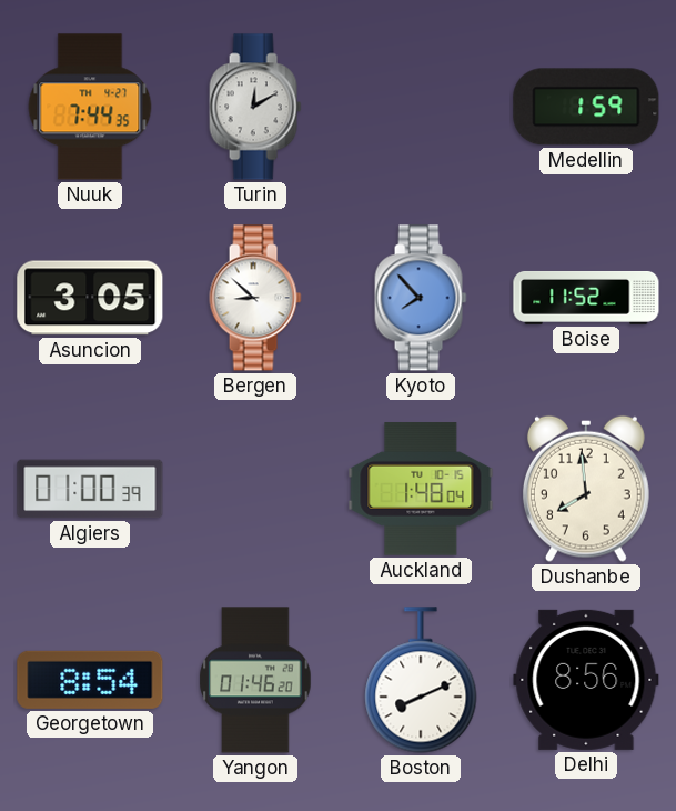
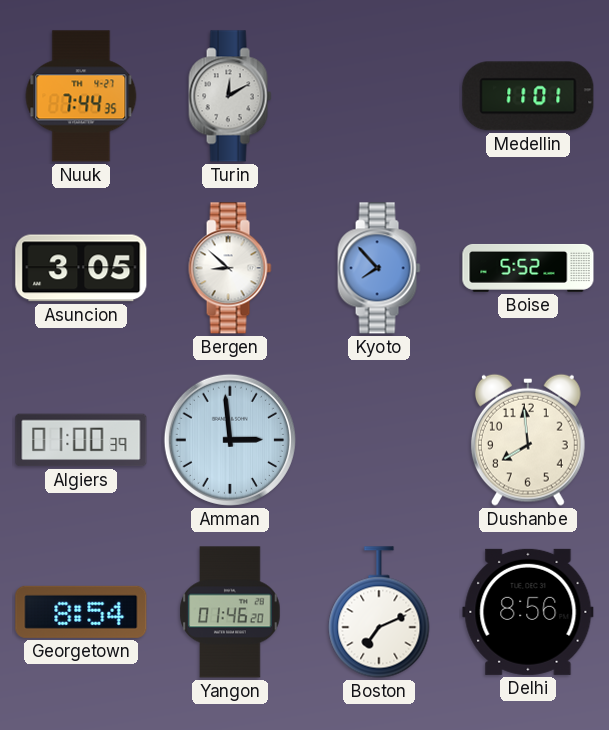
Medellin: 1:59 -> 11:01 (528, 96)
Boise: 11:52 -> 5:52 (528, 268)
Amman: none -> 2:59 (230, 440)
Auckland: 1:48 -> none (421, 489)
Boston: 8:11 -> 7:11 (379, 612)
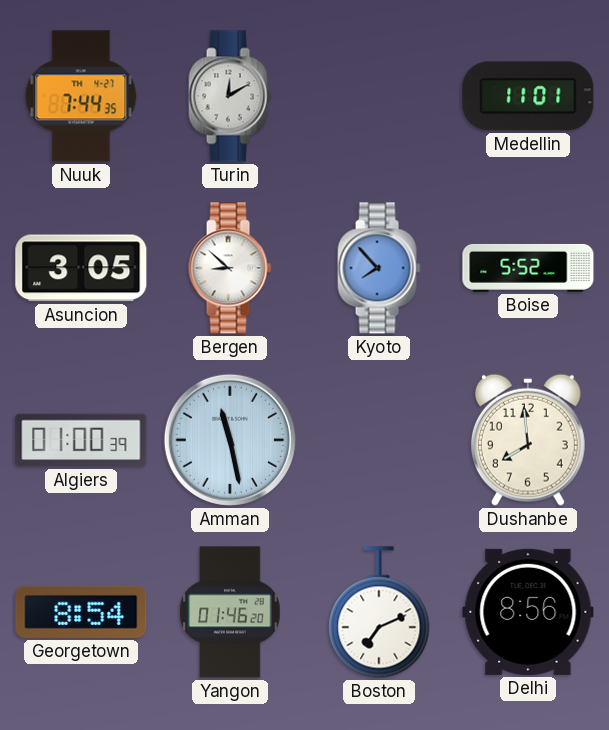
Amman: 2:59 -> 11:28 (230, 440)
